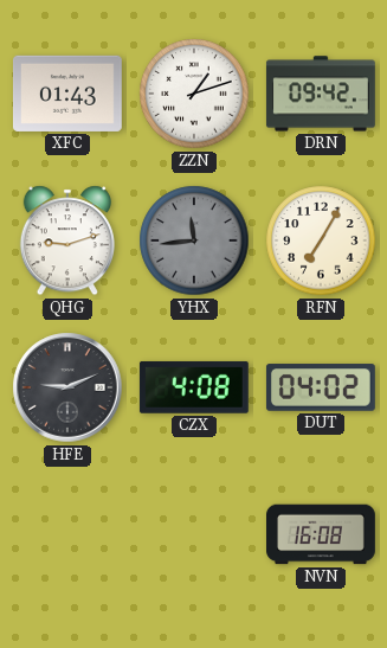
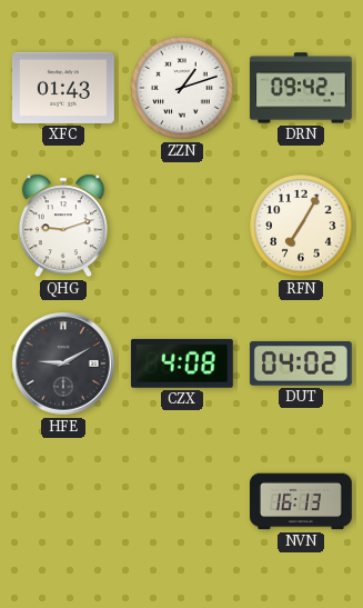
YHX: 11:44 -> none (194, 240)
HFE: 9:11 -> 9:10 (63, 363)
NVN: 16:08 -> 16:13 (302, 501)
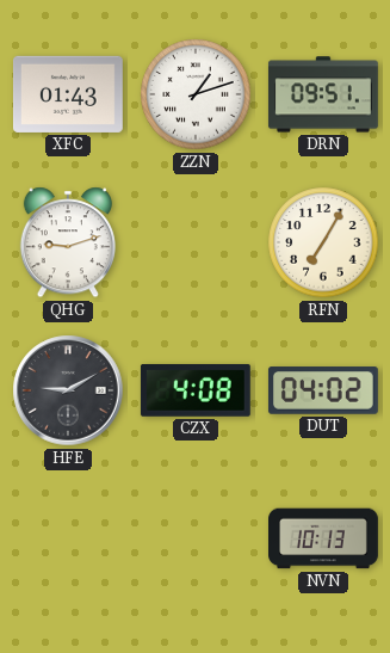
DRN: 09:42 -> 09:51 (323, 94)
NVN: 16:13 -> 10:13 (324, 538)
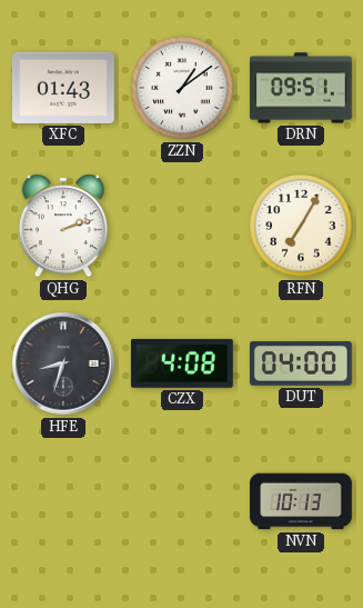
ZZN: 1:12 -> 1:09 (182, 88)
QHG: 9:12 -> 2:12 (63, 226)
HFE: 9:10 -> 8:33 (63, 363)
DUT: 04:02 -> 04:00 (301, 363)
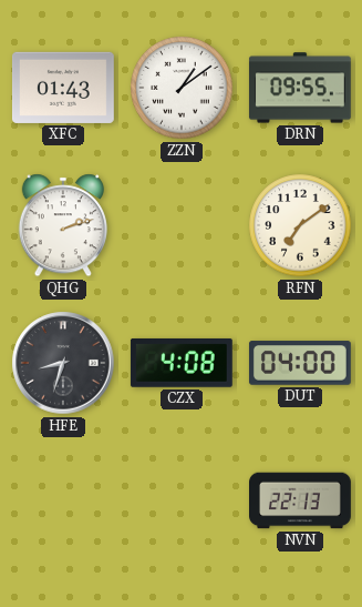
DRN: 09:51 -> 09:55 (300, 88)
RFN: 7:05 -> 7:09 (300, 225)
NVN: 10:13 -> 22:13 (301, 500)
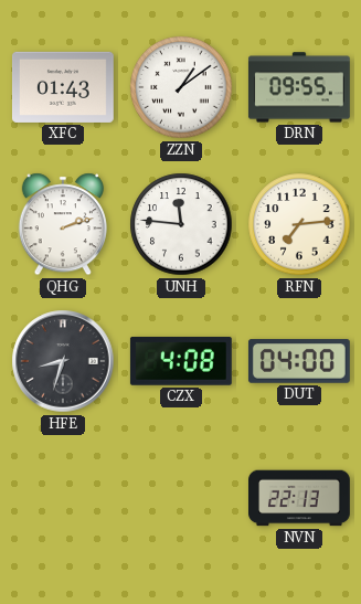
UNH: none -> 11:46 (181, 224)
RFN: 7:09 -> 7:14 (299, 224)
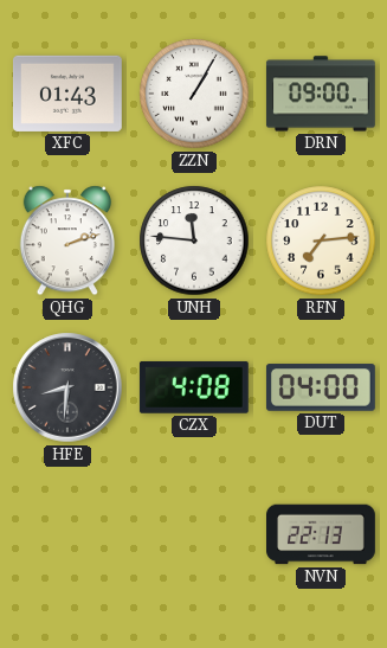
ZZN: 1:09 -> 1:05 (194, 94)
DRN: 09:55 -> 09:00 (321, 94)
HFE: 8:33 -> 8:31 (67, 387)
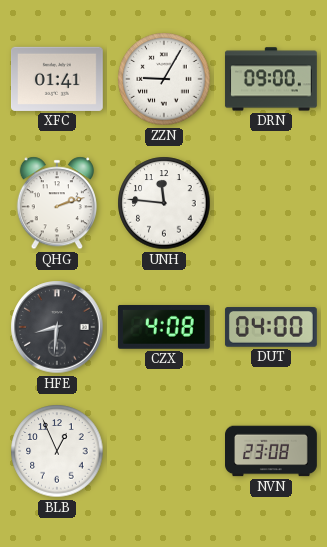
XFC: 01:43 -> 01:41 (57, 79)
ZZN: 1:05 -> 9:05 (164, 79)
RFN: 7:14 -> none (321, 240)
BLB: none -> 12:56 (57, 451)
NVN: 22:13 -> 23:08 (272, 451)
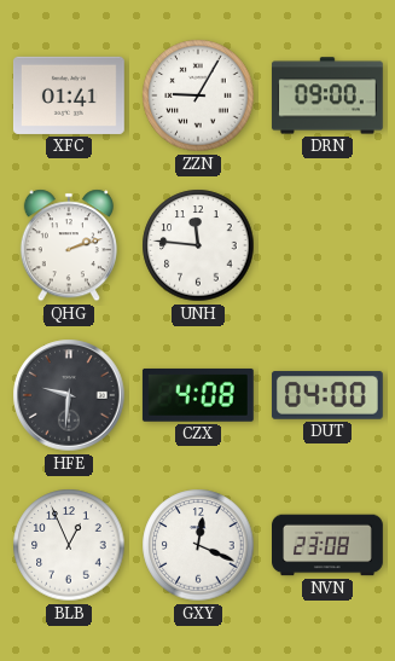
HFE: 8:31 -> 9:31 (69, 395)
GXY: none -> 12:19 (198, 545)
